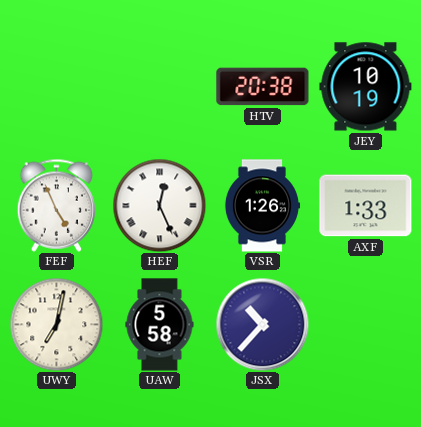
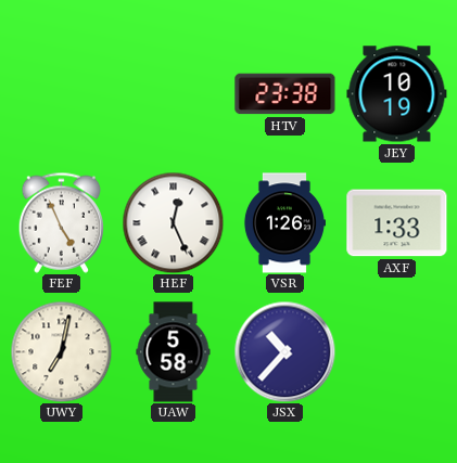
HTV: 20:38 -> 23:38 (285, 94)
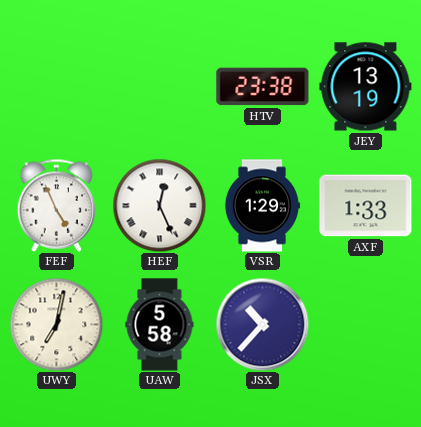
JEY: 10:19 -> 13:19 (366, 87)
VSR: 1:26 -> 1:29 (261, 206)
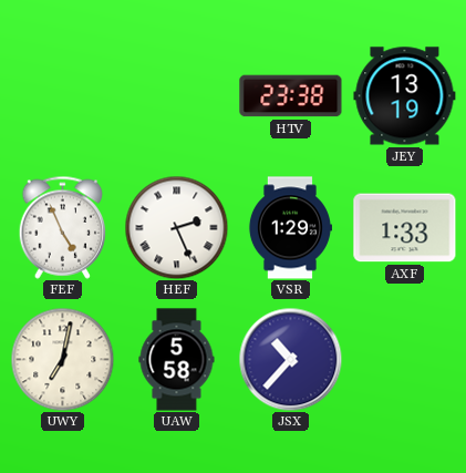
HEF: 12:26 -> 2:26 (176, 227)
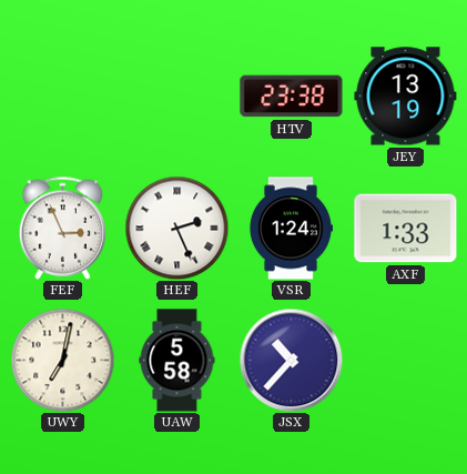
FEF: 4:56 -> 2:56 (62, 228)
VSR: 1:29 -> 1:24 (290, 229)
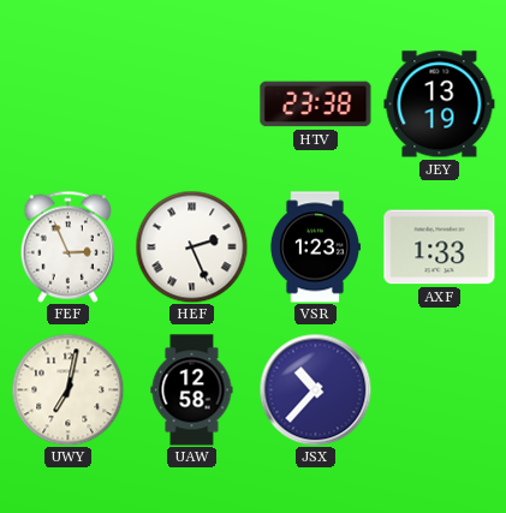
VSR: 1:24 -> 1:23 (314, 247)
UAW: 5:58 -> 12:58 (192, 390)
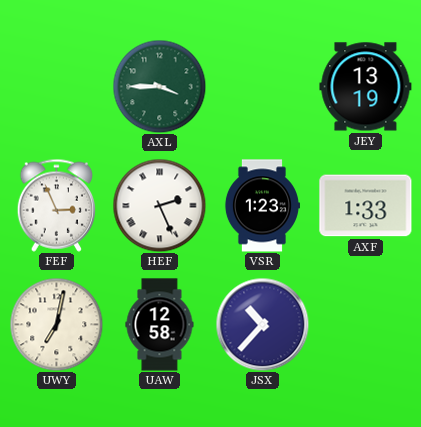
AXL: none -> 3:45 (159, 86)
HTV: 23:38 -> none (316, 105)
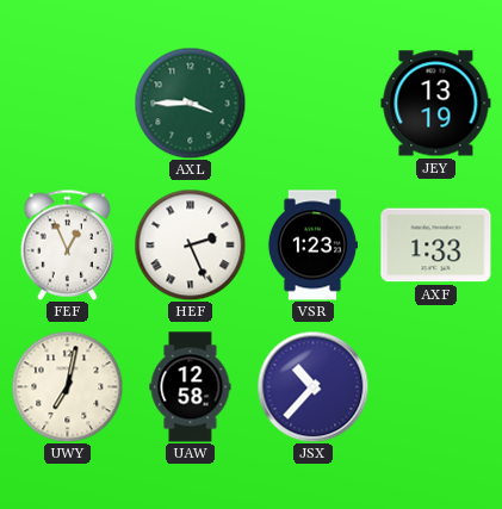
FEF: 2:56 -> 12:56 (67, 244)
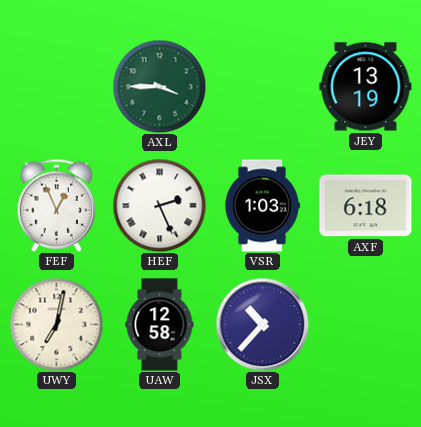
VSR: 1:23 -> 1:03 (261, 206)
AXF: 1:33 -> 6:18 (366, 206)
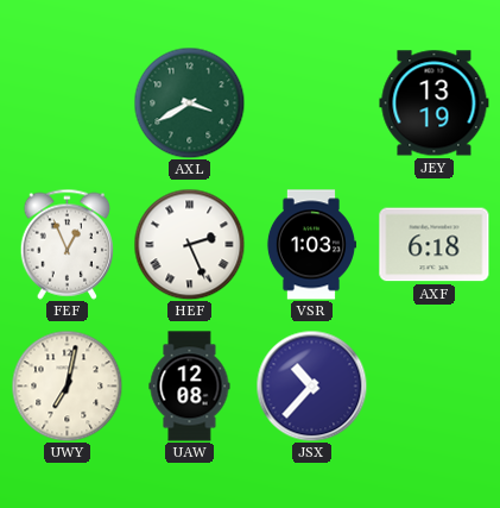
AXL: 3:45 -> 3:40 (189, 102)
UAW: 12:58 -> 12:08 (190, 387)
